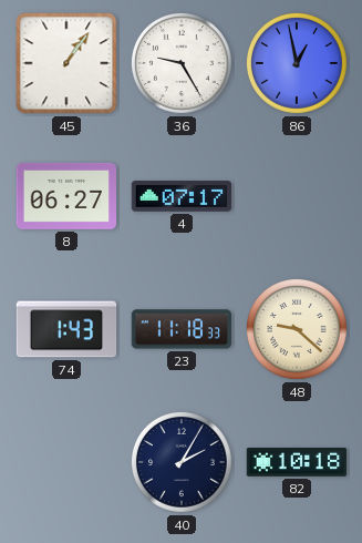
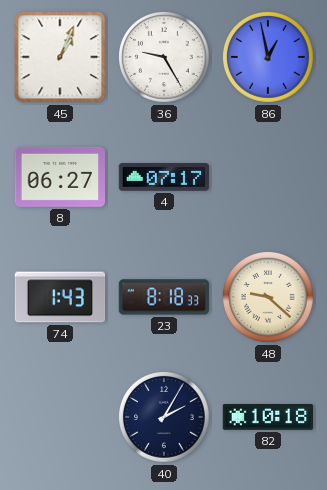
45: 1:06 -> 1:04 (60, 57)
23: 11:18 -> 8:18 (164, 297)
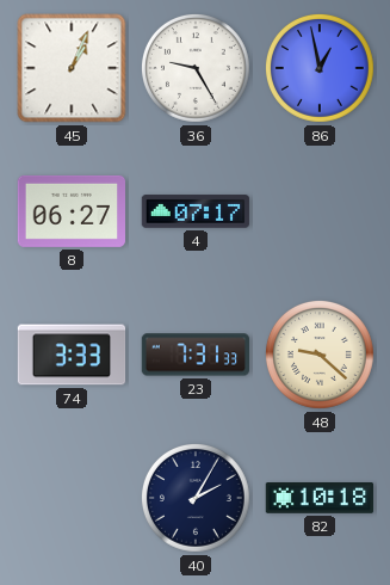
74: 1:43 -> 3:33 (72, 355)
23: 8:18 -> 7:31 (196, 355)
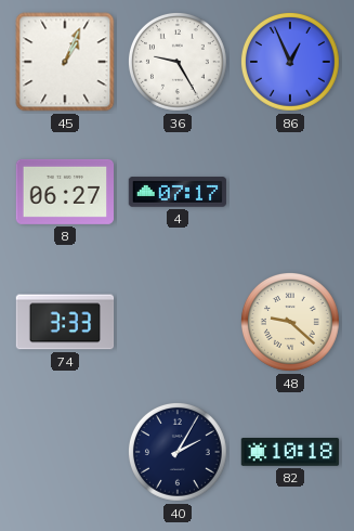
86: 12:58 -> 12:56 (290, 62)
23: 7:31 -> none (196, 355)
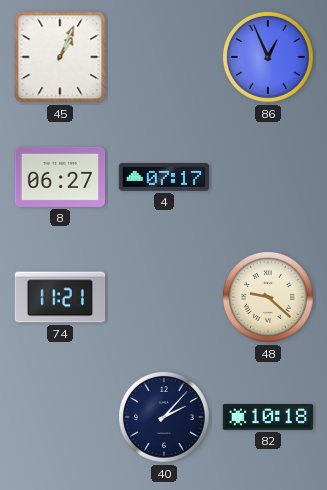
36: 9:25 -> none (178, 62)
74: 3:33 -> 11:21 (60, 297)
40: 2:05 -> 2:07 (164, 417)
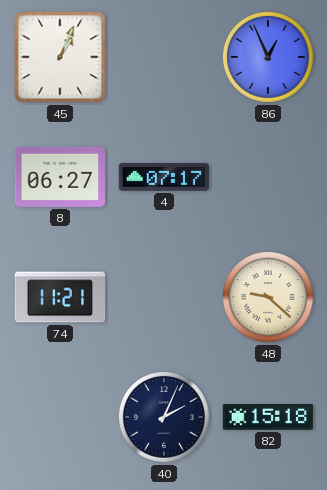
40: 2:07 -> 2:04 (164, 417)
82: 10:18 -> 15:18 (268, 418)
